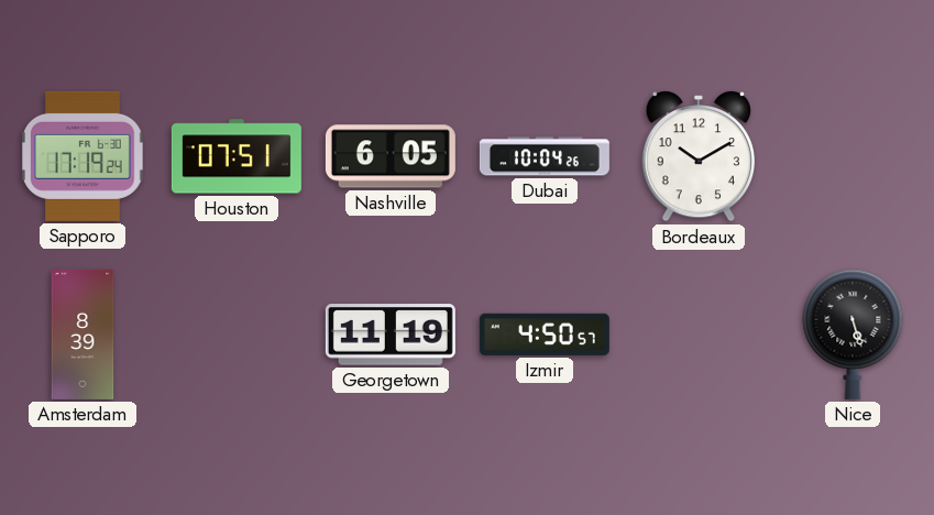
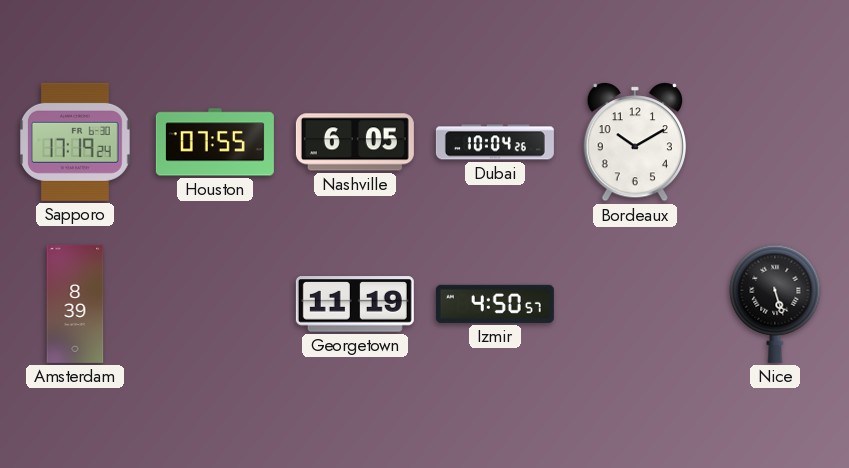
Houston: 07:51 -> 07:55 (215, 142)
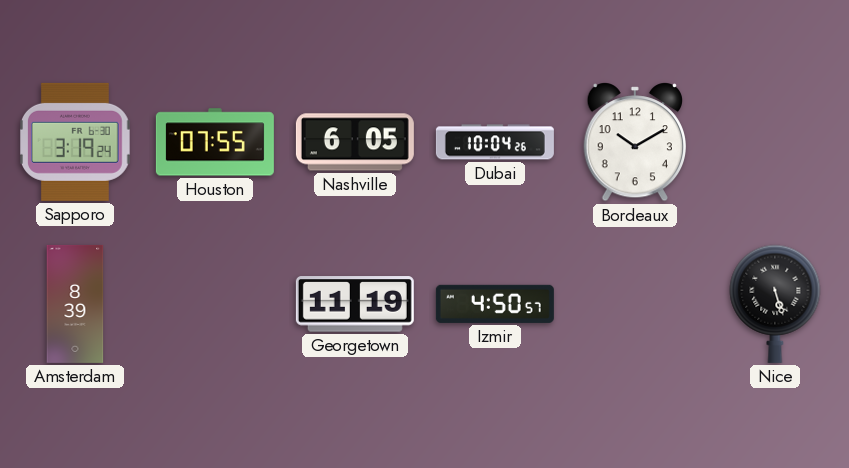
Sapporo: 17:19 -> 3:19 (76, 142)
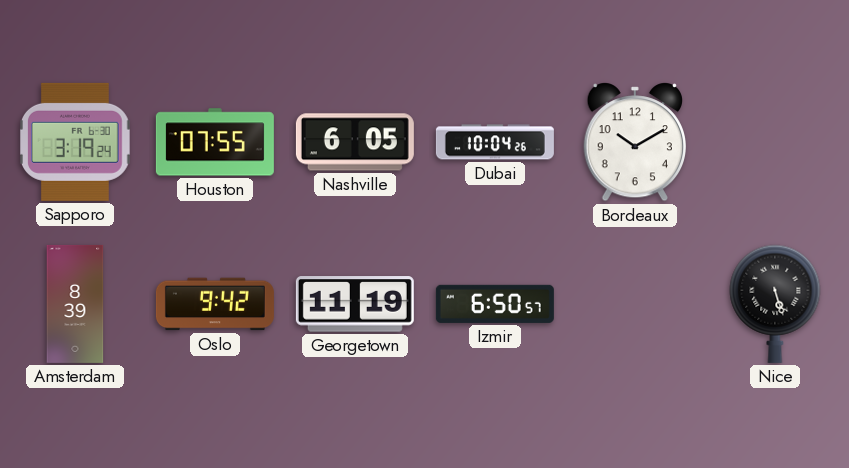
Oslo: none -> 9:42 (215, 304)
Izmir: 4:50 -> 6:50 (495, 304)
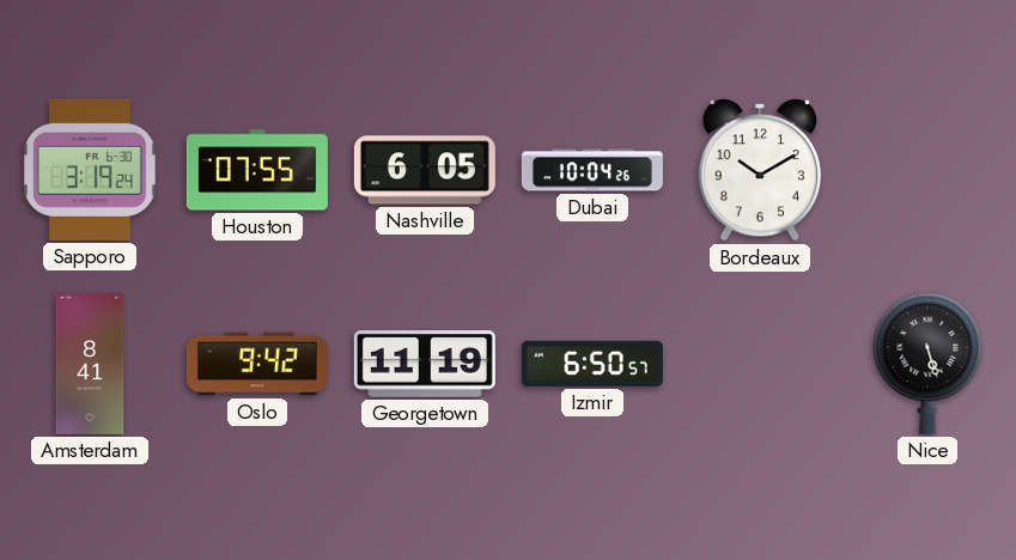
Amsterdam: 8:39 -> 8:41 (90, 364)
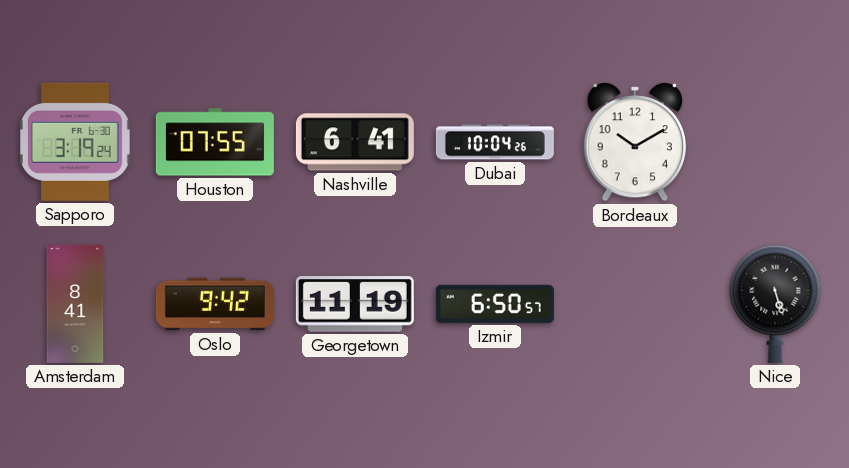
Nashville: 6:05 -> 6:41 (355, 142)
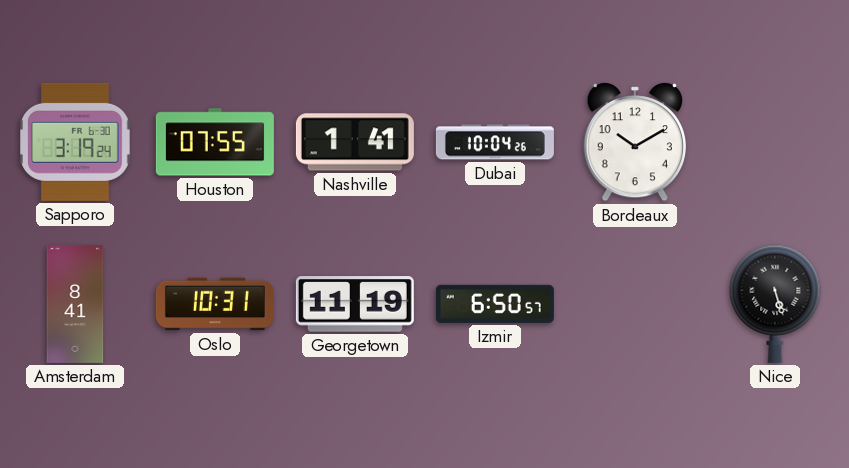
Nashville: 6:41 -> 1:41 (355, 142)
Oslo: 9:42 -> 10:31 (215, 304)
